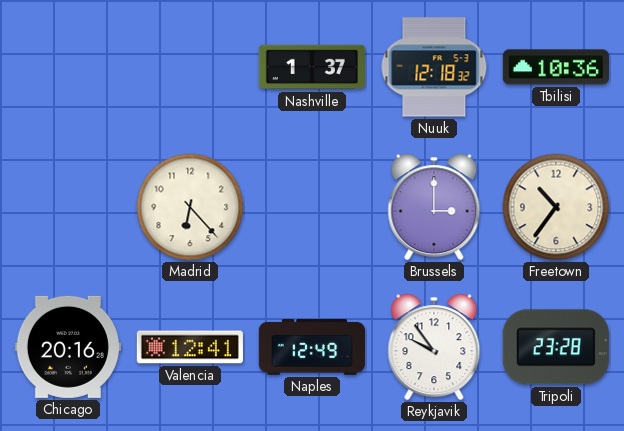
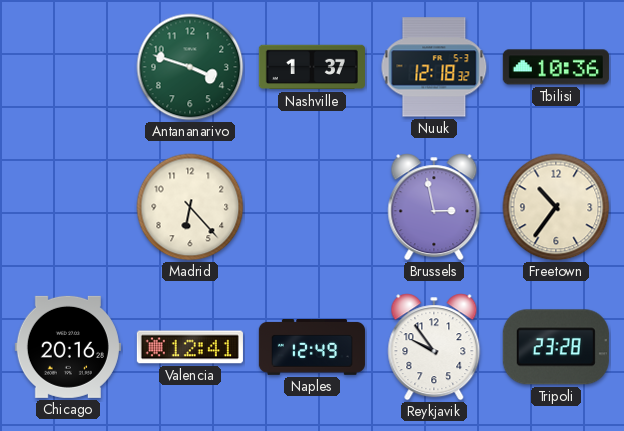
Antananarivo: none -> 3:48 (190, 67)
Brussels: 3:00 -> 2:58 (434, 207)
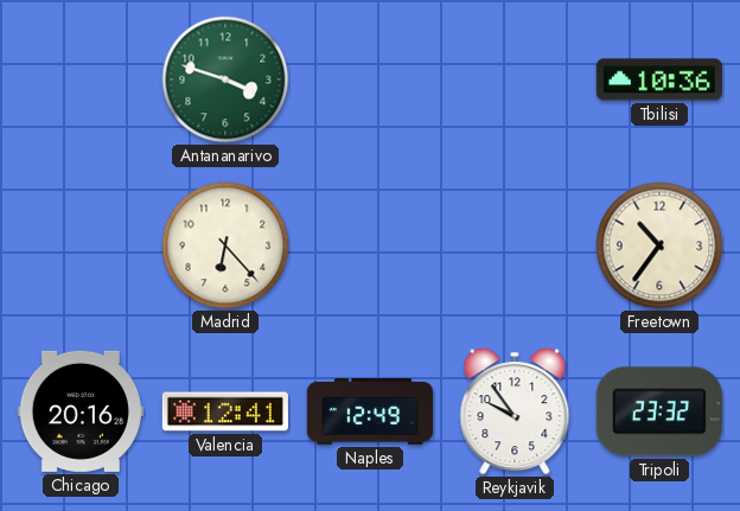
Nashville: 1:37 -> none (312, 67)
Nuuk: 12:18 -> none (434, 67)
Brussels: 2:58 -> none (434, 207)
Tripoli: 23:28 -> 23:32 (659, 411)
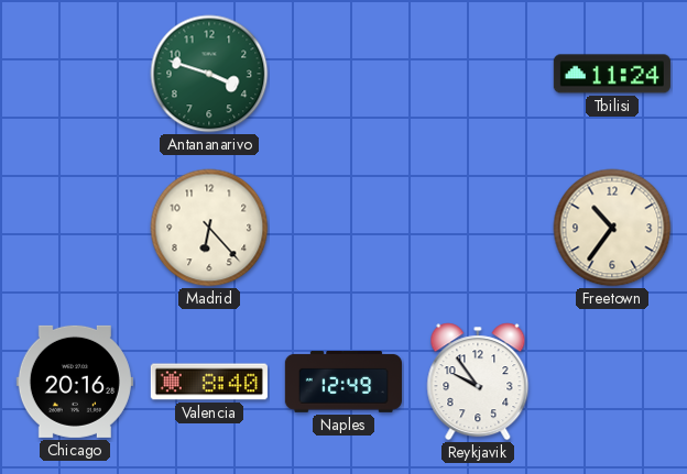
Tbilisi: 10:36 -> 11:24 (612, 74)
Valencia: 12:41 -> 8:40 (209, 382)
Tripoli: 23:32 -> none (659, 411)
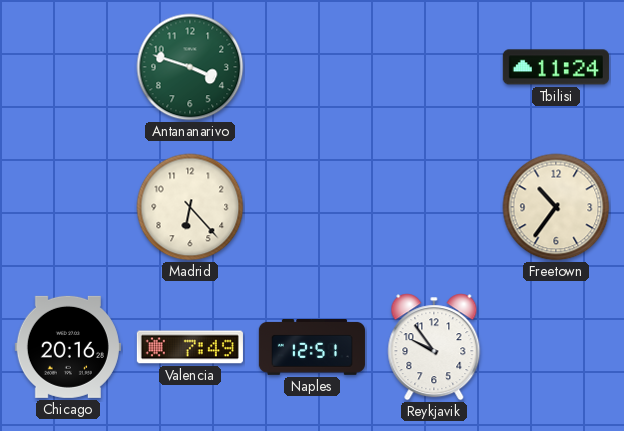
Valencia: 8:40 -> 7:49 (190, 347)
Naples: 12:49 -> 12:51 (312, 348)
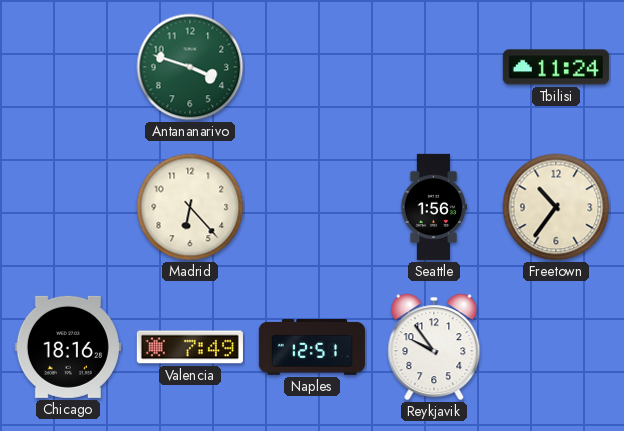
Seattle: none -> 1:56 (434, 207)
Chicago: 20:16 -> 18:16 (68, 347)
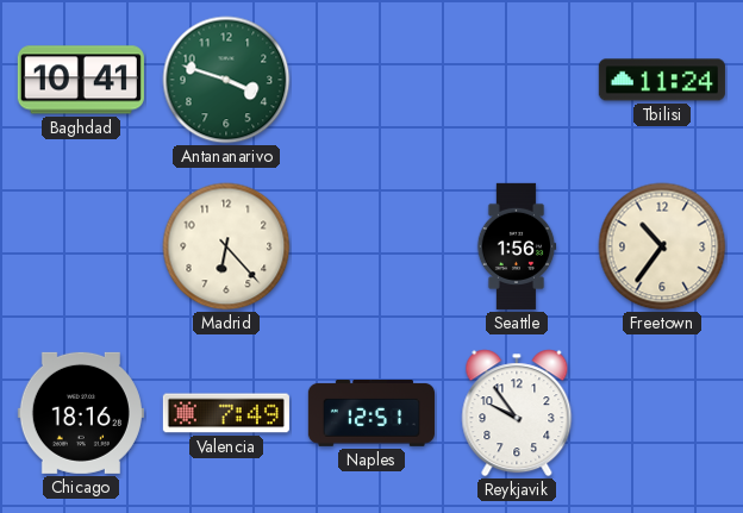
Baghdad: none -> 10:41 (81, 80)
